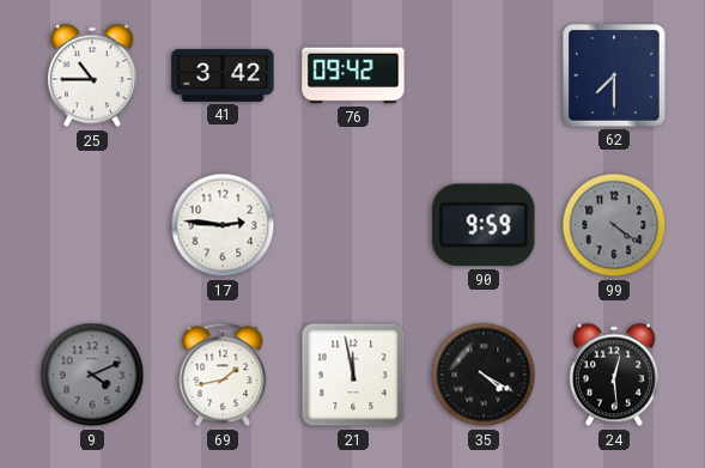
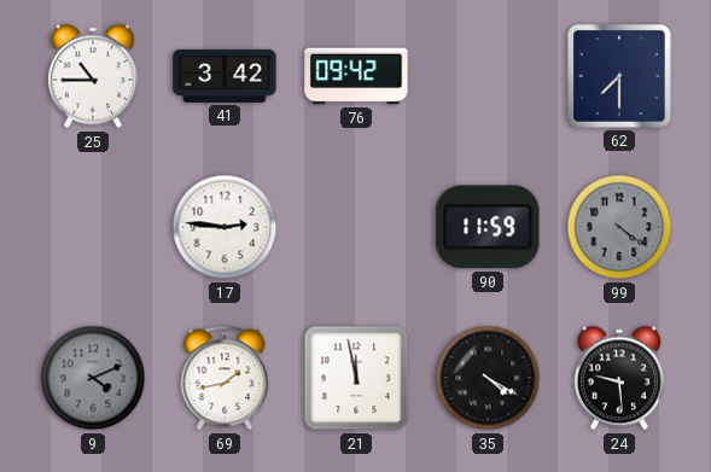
90: 9:59 -> 11:59 (488, 227)
24: 12:29 -> 9:29 (619, 378)
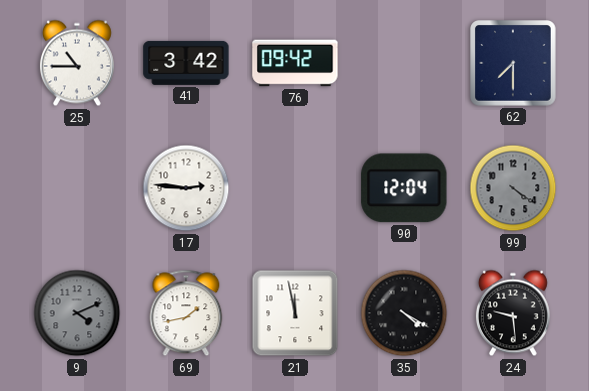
90: 11:59 -> 12:04 (404, 188)
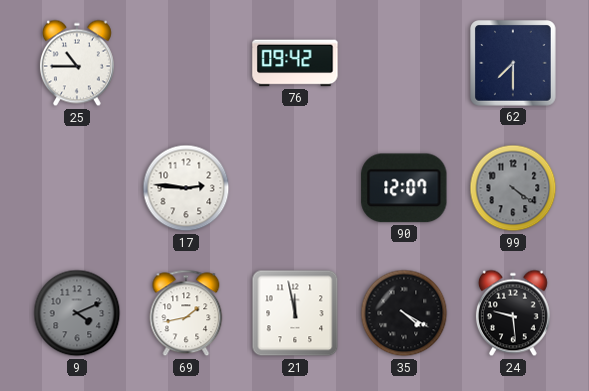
41: 3:42 -> none (186, 63)
90: 12:04 -> 12:07 (404, 188)
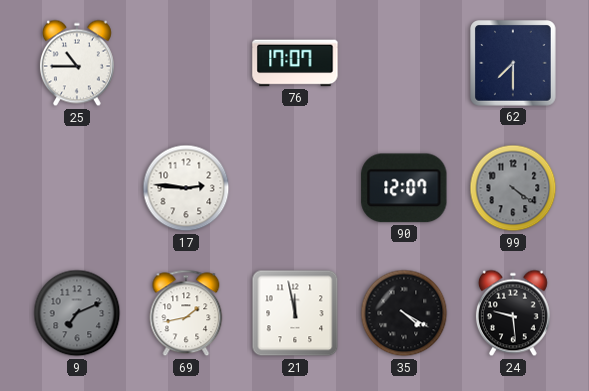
76: 09:42 -> 17:07 (295, 63)
9: 4:11 -> 7:11 (77, 313)
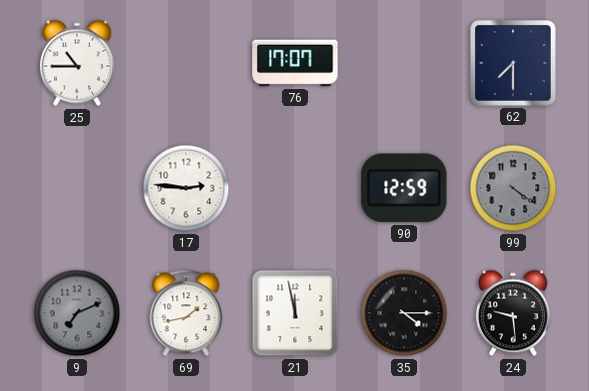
90: 12:07 -> 12:59 (404, 188)
35: 4:20 -> 4:15 (404, 313)
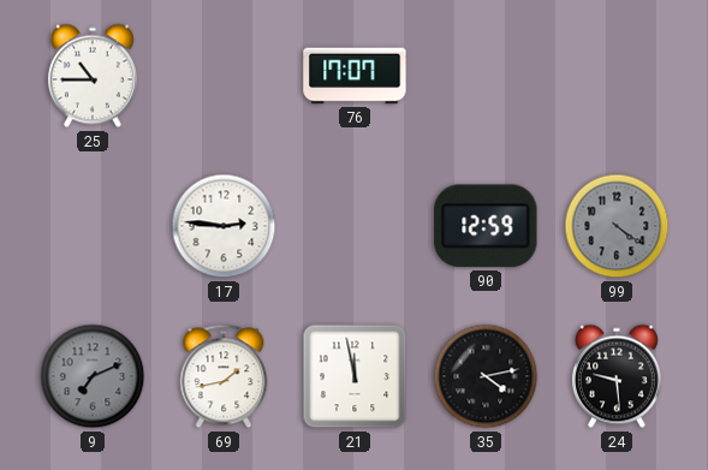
62: 7:30 -> none (514, 64)
35: 4:15 -> 4:13 (486, 376)
